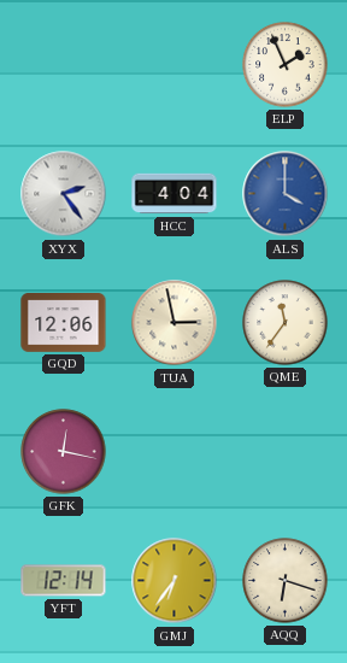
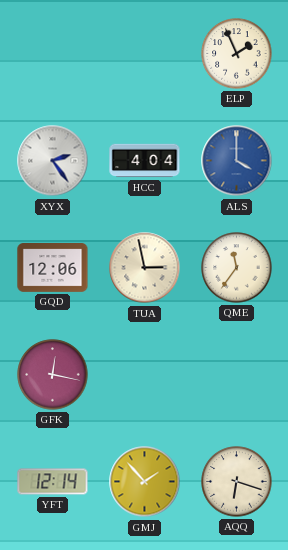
GMJ: 6:36 -> 1:53 (145, 482)
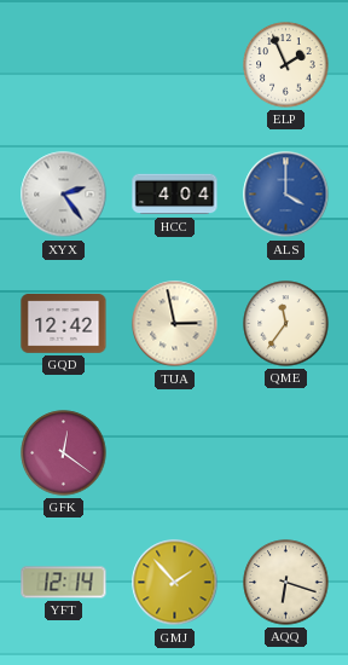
GQD: 12:06 -> 12:42 (64, 324)
GFK: 12:17 -> 12:21 (64, 453)
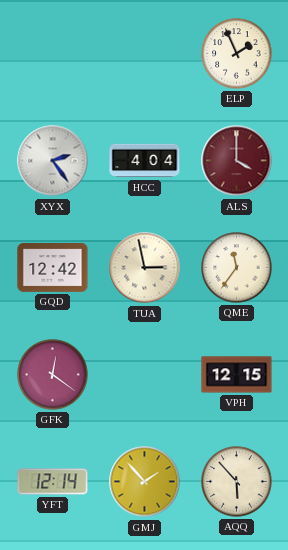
ALS dial: blue -> burgundy (237, 161)
VPH: none -> 12:15 (237, 375)
AQQ: 6:18 -> 5:53 (237, 482)
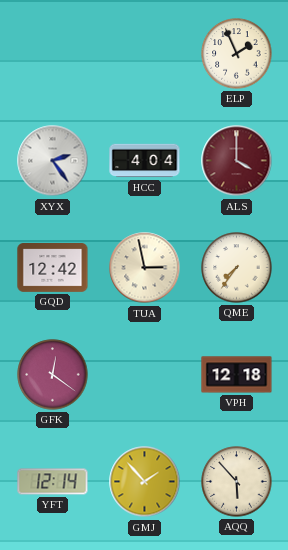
QME: 11:36 -> 7:36 (237, 268)
VPH: 12:15 -> 12:18 (237, 375)
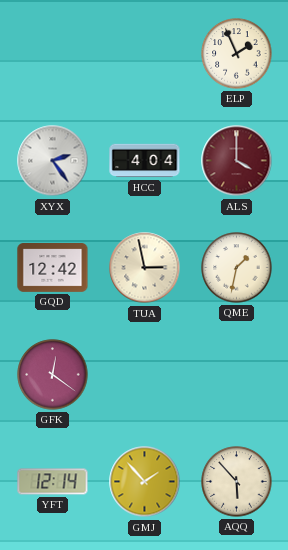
QME: 7:36 -> 1:32 (237, 268)
VPH: 12:18 -> none (237, 375)
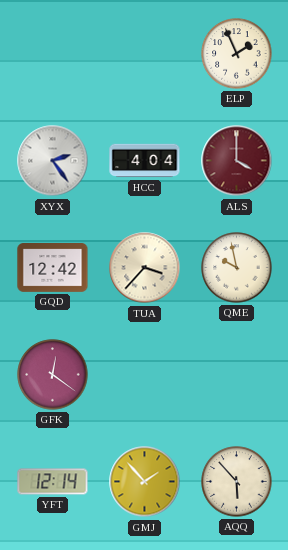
TUA: 2:58 -> 3:37 (145, 268)
QME: 1:32 -> 9:58 (237, 268)
